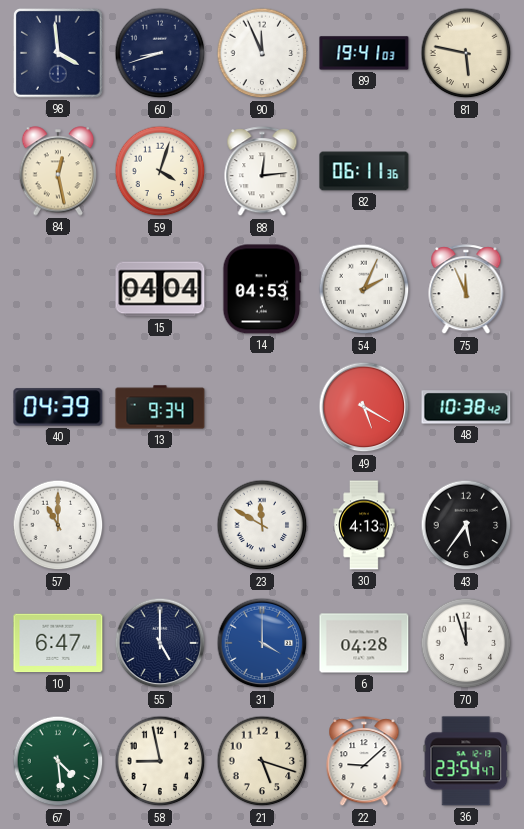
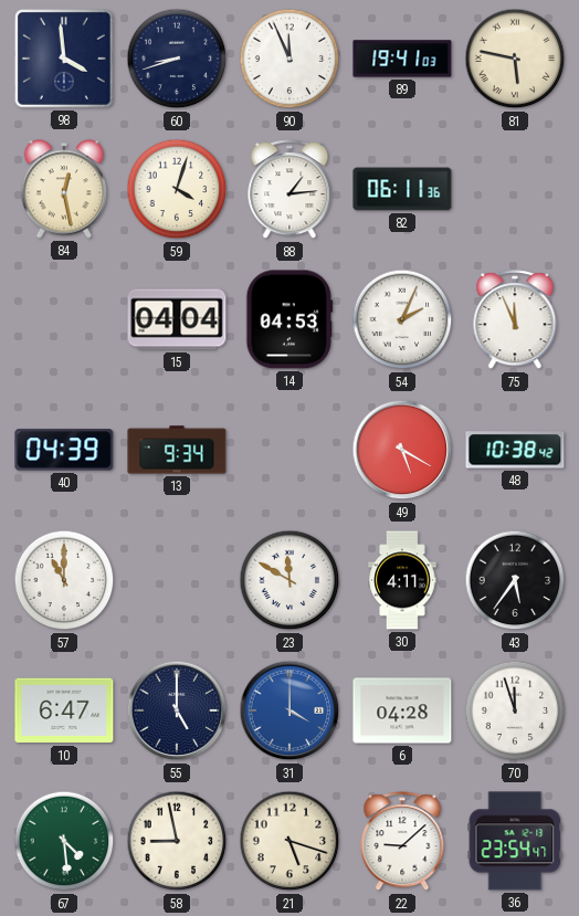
88: 12:14 -> 1:14 (289, 190)
30: 4:13 -> 4:11 (402, 580)
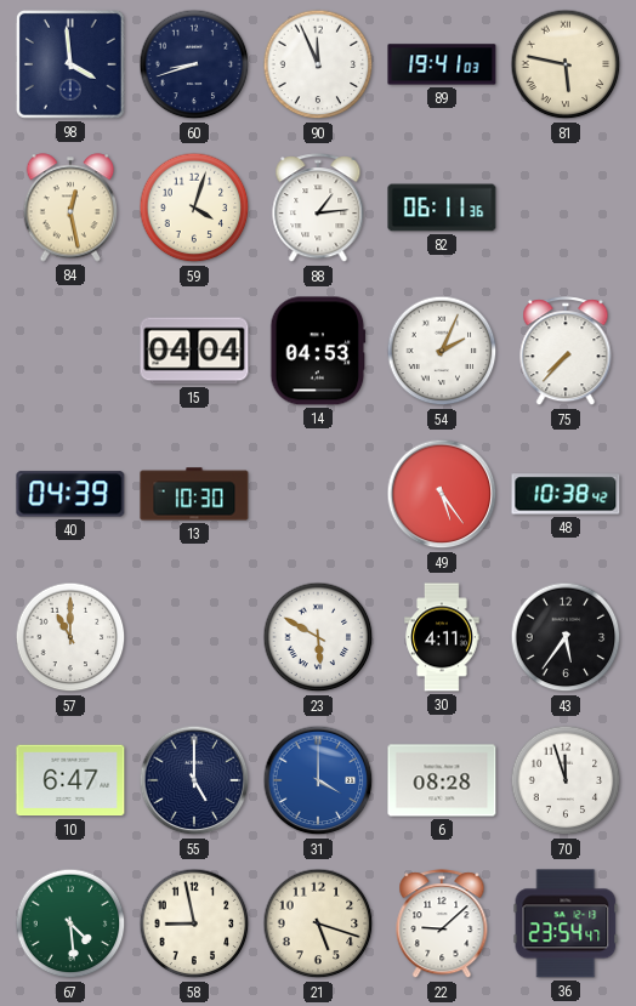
75: 11:56 -> 7:37 (566, 352)
13: 9:34 -> 10:30 (194, 494)
49: 5:20 -> 5:24 (442, 494)
23: 11:50 -> 5:50 (318, 637)
6: 04:28 -> 08:28 (442, 780)
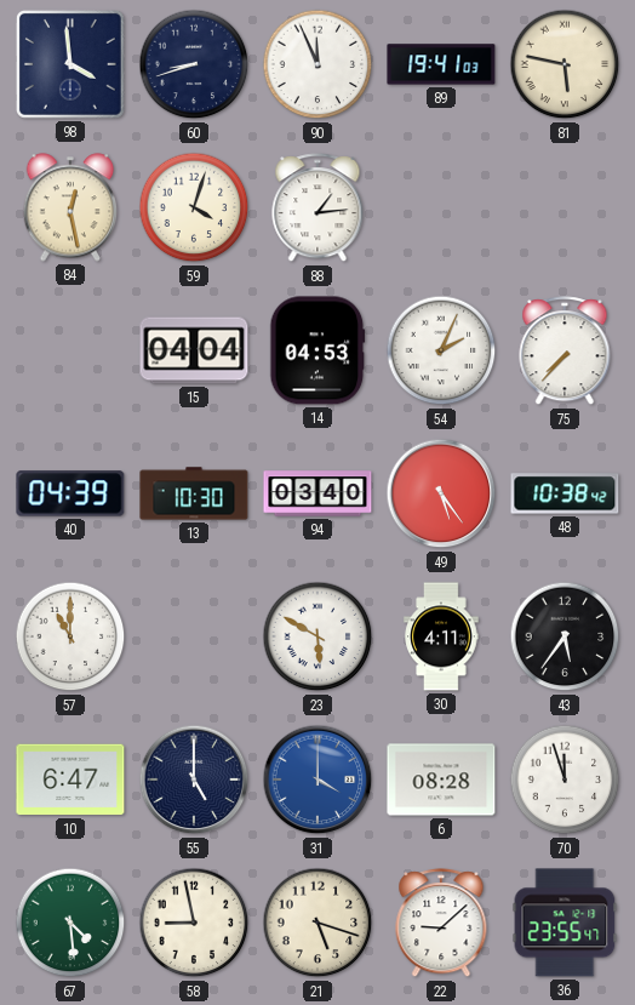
82: 06:11 -> none (442, 208)
94: none -> 03:40 (317, 493)
36: 23:54 -> 23:55 (565, 923)
